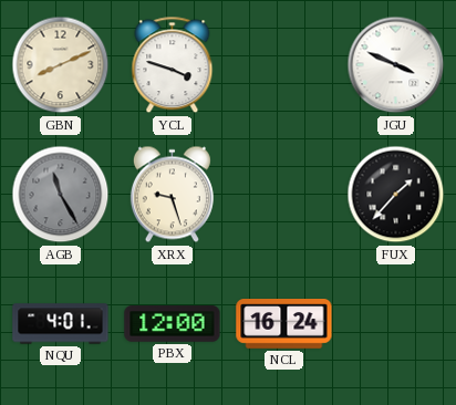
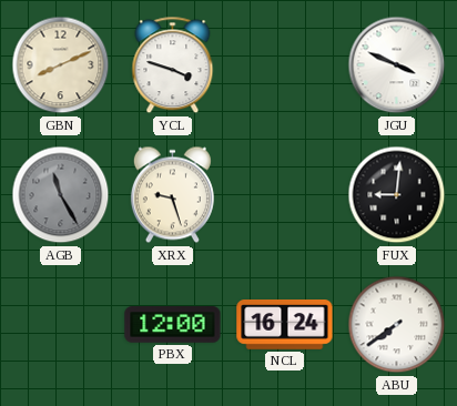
FUX: 1:37 -> 9:01 (397, 195)
NQU: 4:01 -> none (61, 324)
ABU: none -> 7:39 (397, 325)
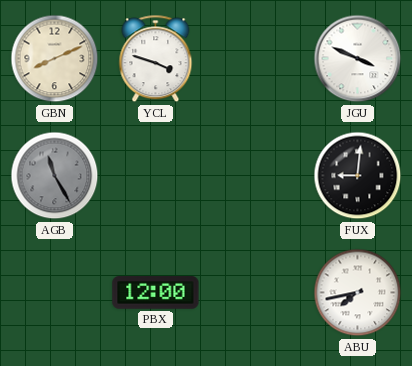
XRX: 9:27 -> none (172, 195)
NCL: 16:24 -> none (285, 325)
ABU: 7:39 -> 7:43 (358, 293)
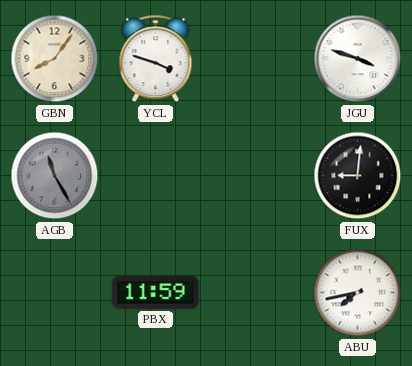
GBN: 8:11 -> 8:06 (55, 59)
JGU: 3:49 -> 3:48 (358, 59)
PBX: 12:00 -> 11:59 (156, 293)
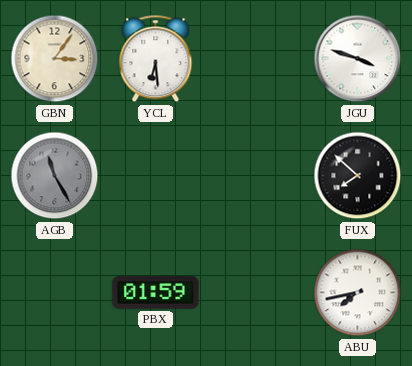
GBN: 8:06 -> 3:06 (55, 59)
YCL: 3:48 -> 6:29 (156, 59)
FUX: 9:01 -> 7:52 (358, 176)
PBX: 11:59 -> 01:59 (156, 293)
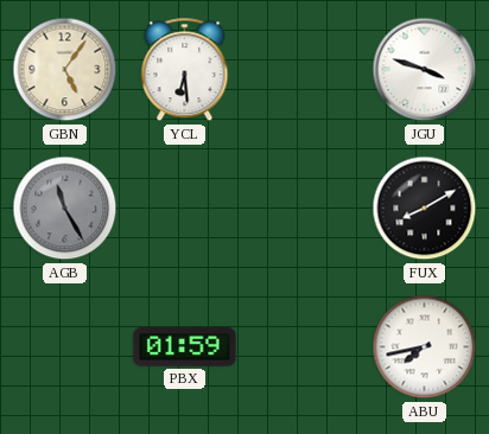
GBN: 3:06 -> 5:06 (65, 70)
FUX: 7:52 -> 8:10 (425, 209)
